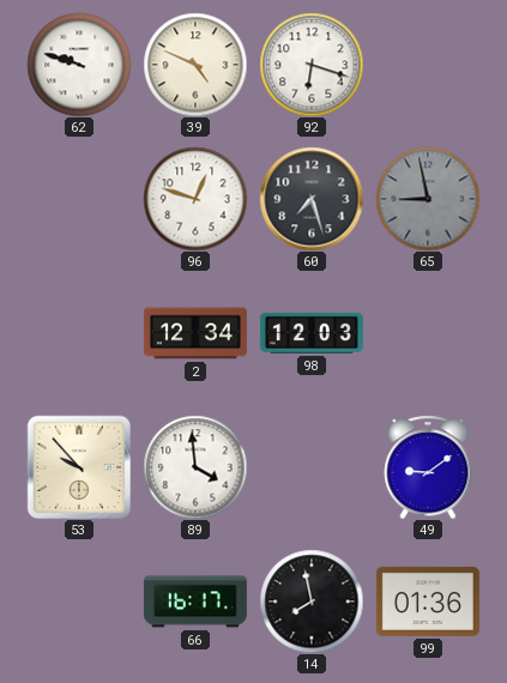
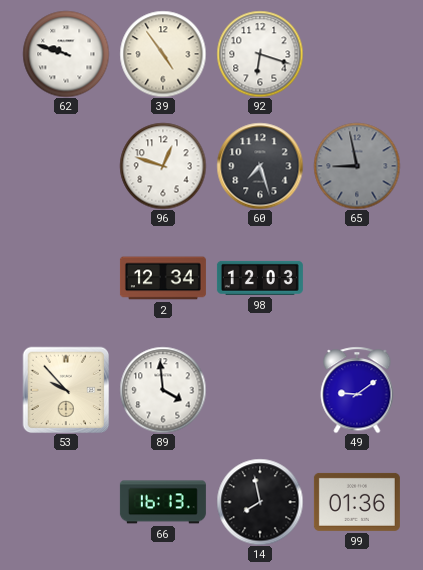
39: 4:49 -> 4:54 (163, 54)
66: 16:17 -> 16:13 (163, 502)
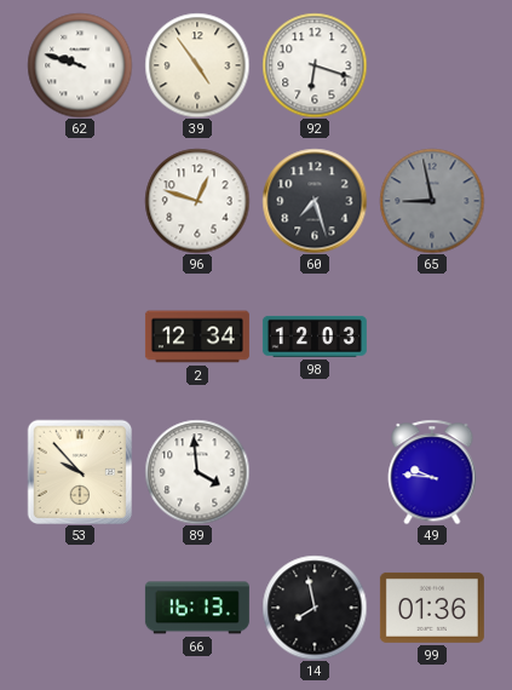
49: 9:09 -> 9:46 (432, 472)
